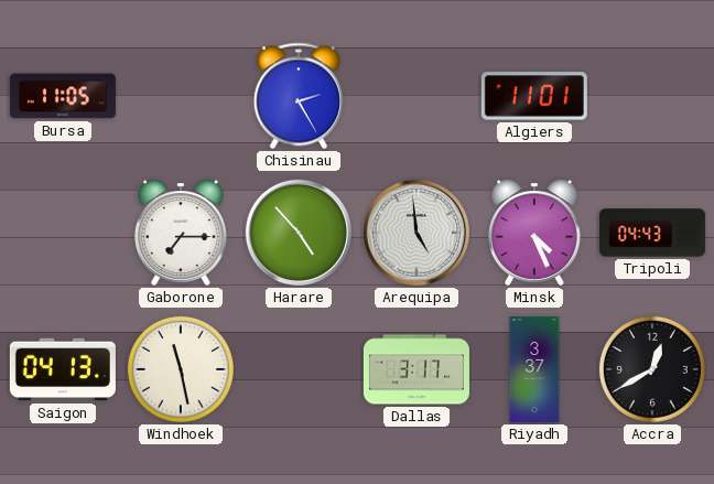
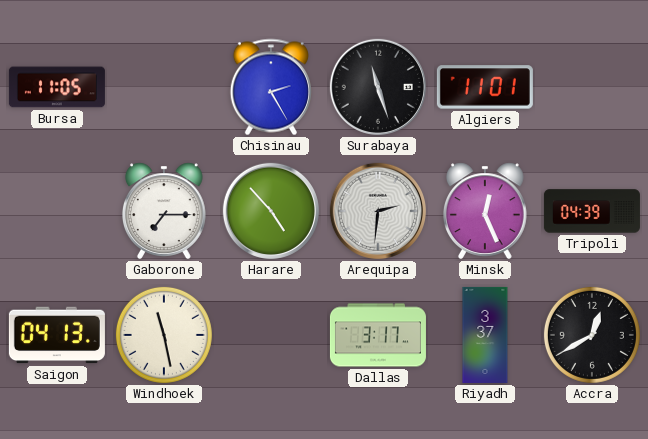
Surabaya: none -> 11:27 (378, 87)
Arequipa: 4:59 -> 2:31 (378, 211)
Minsk: 4:26 -> 12:26 (485, 211)
Tripoli: 04:43 -> 04:39 (592, 211)
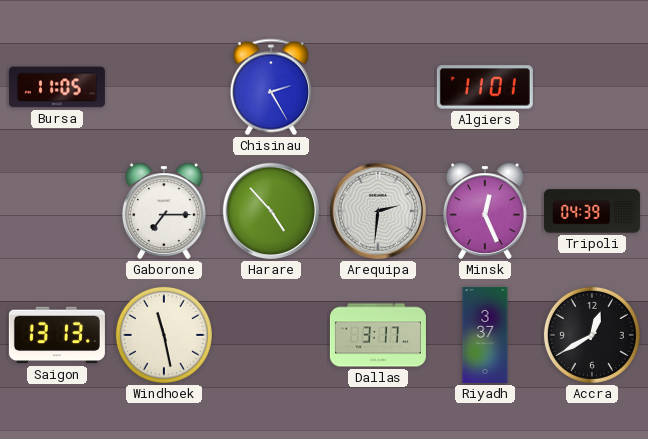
Surabaya: 11:27 -> none (378, 87)
Saigon: 04:13 -> 13:13 (57, 335)
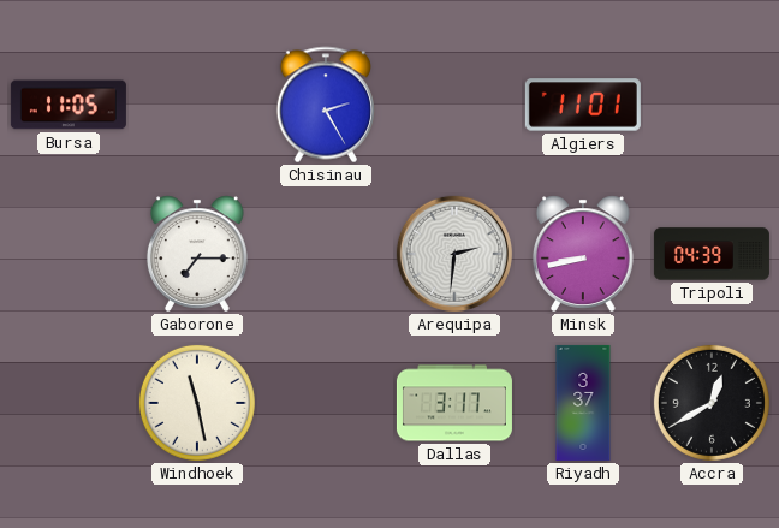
Harare: 4:53 -> none (271, 211)
Minsk: 12:26 -> 8:43 (583, 254)
Saigon: 13:13 -> none (57, 335)
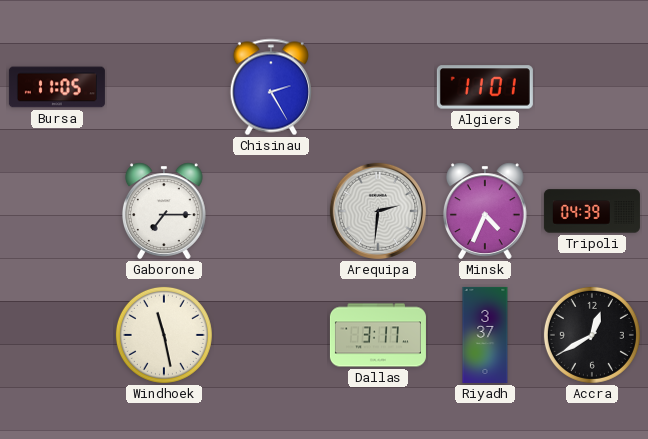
Minsk: 8:43 -> 4:34 (485, 211)
